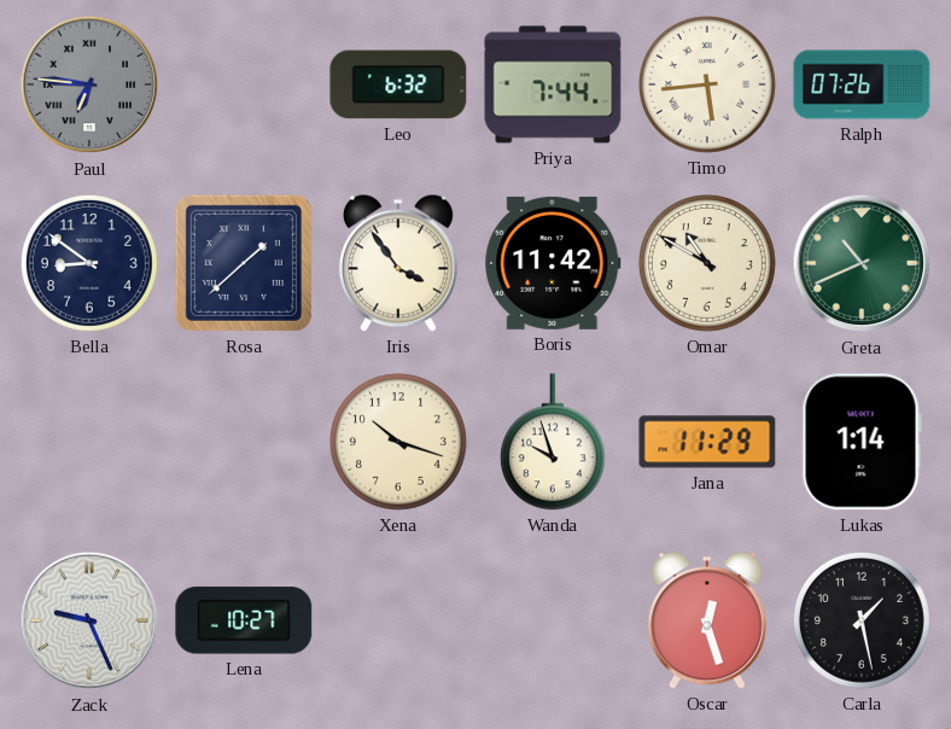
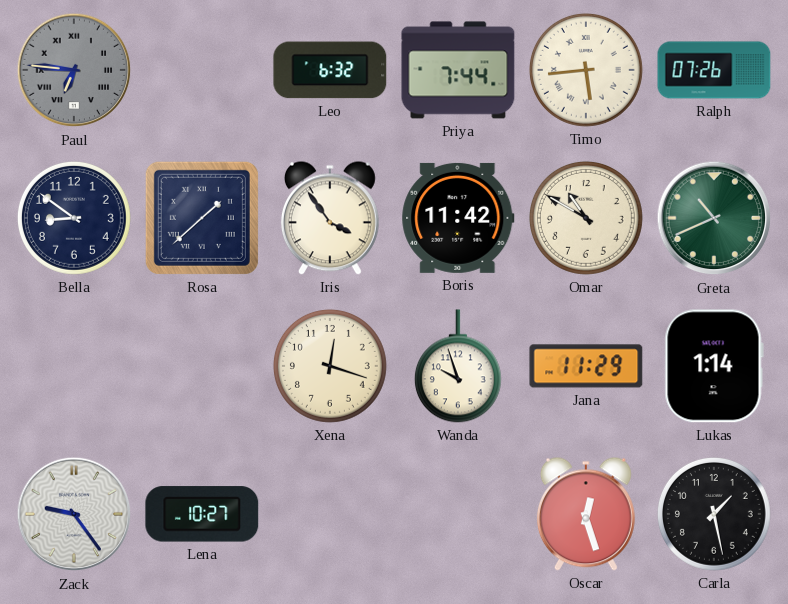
Xena: 10:18 -> 12:18 (330, 366)
Zack: 9:26 -> 9:24 (74, 514)
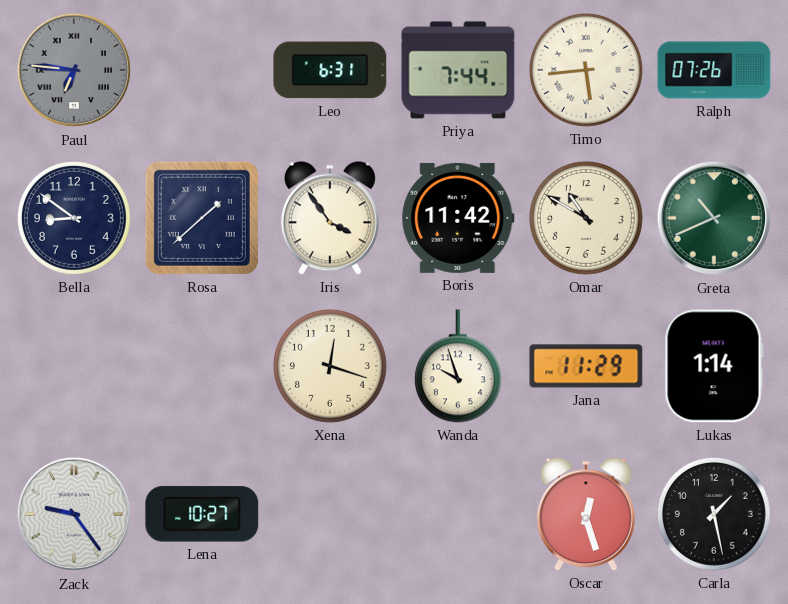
Leo: 6:32 -> 6:31 (330, 70)
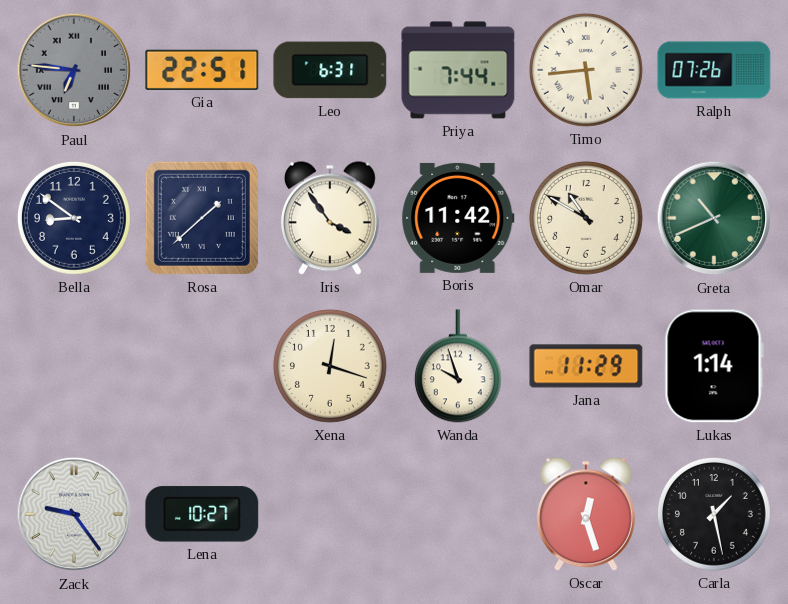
Gia: none -> 22:51 (202, 70)
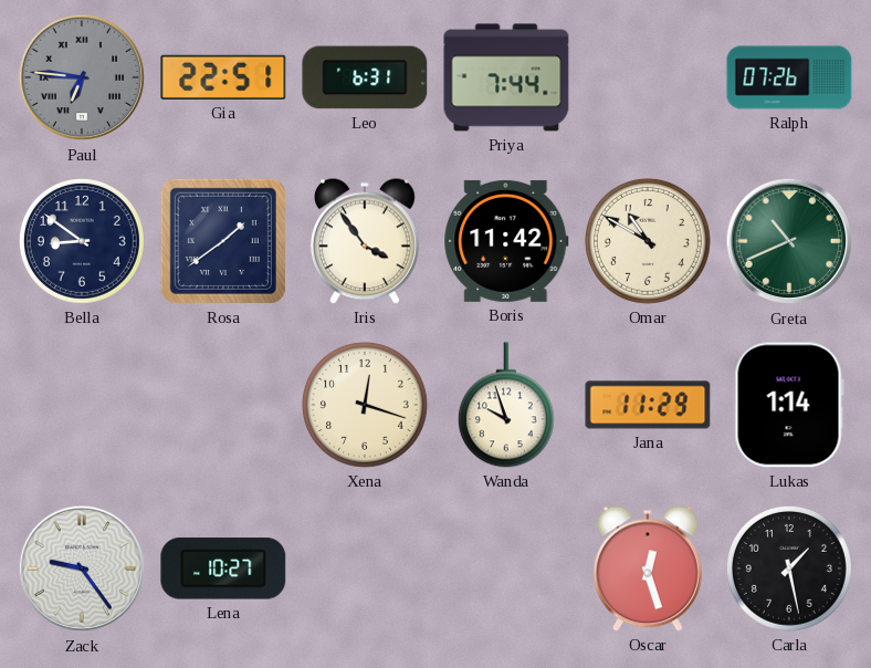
Timo: 5:44 -> none (586, 70)
Rosa: 1:38 -> 1:39 (223, 241)
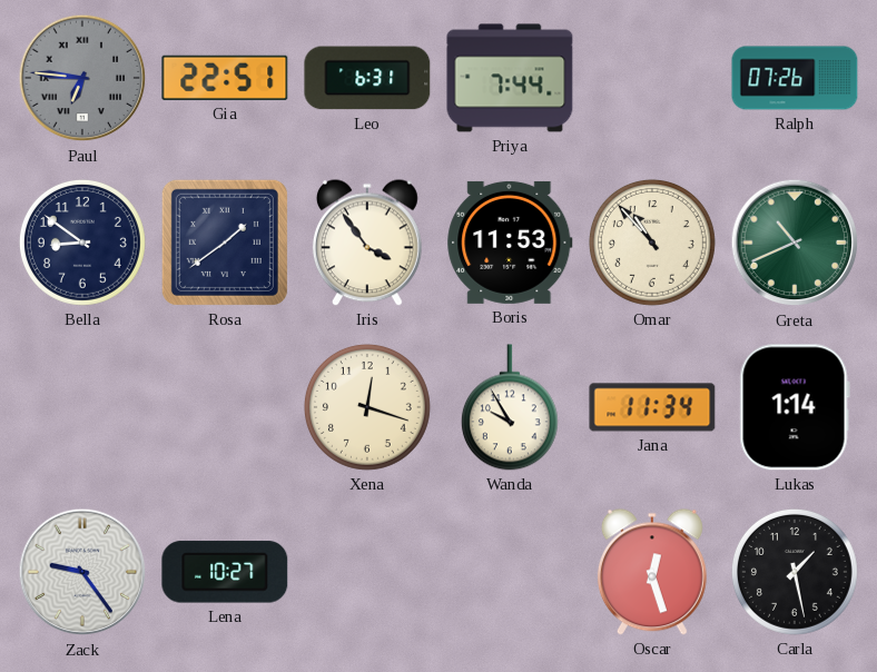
Boris: 11:42 -> 11:53 (510, 243)
Omar: 10:50 -> 10:53 (652, 243)
Wanda: 9:57 -> 9:55 (510, 407)
Jana: 11:29 -> 11:34 (652, 407)
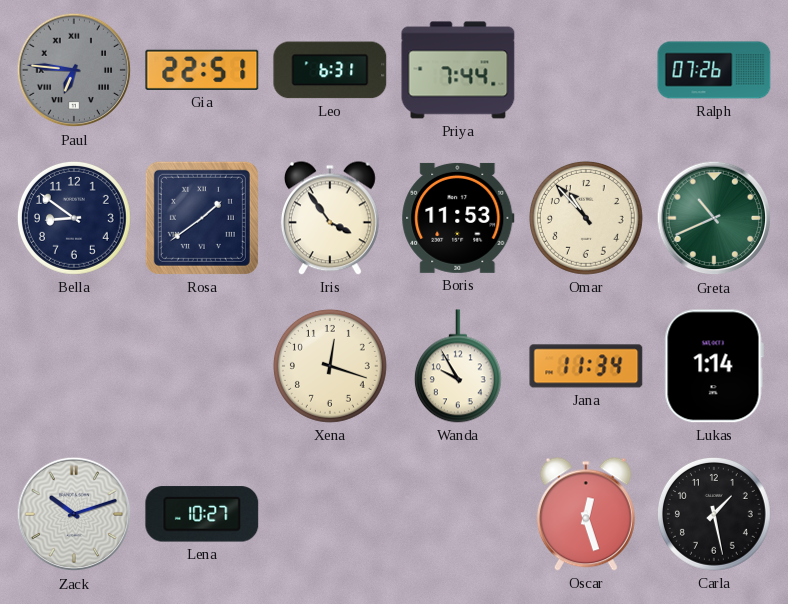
Zack: 9:24 -> 10:12 (74, 514)
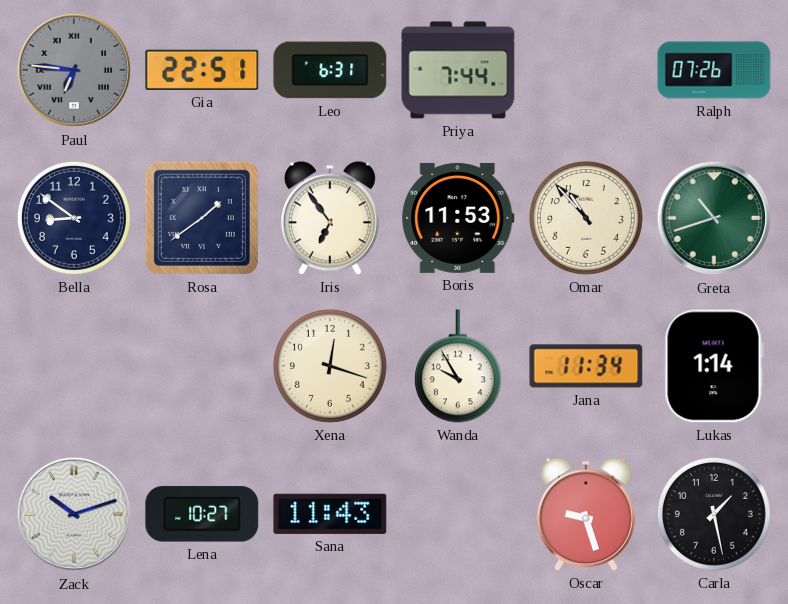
Iris: 3:54 -> 6:54 (330, 218)
Greta: 10:41 -> 10:42 (714, 218)
Sana: none -> 11:43 (330, 514)
Oscar: 12:27 -> 9:27 (586, 514)
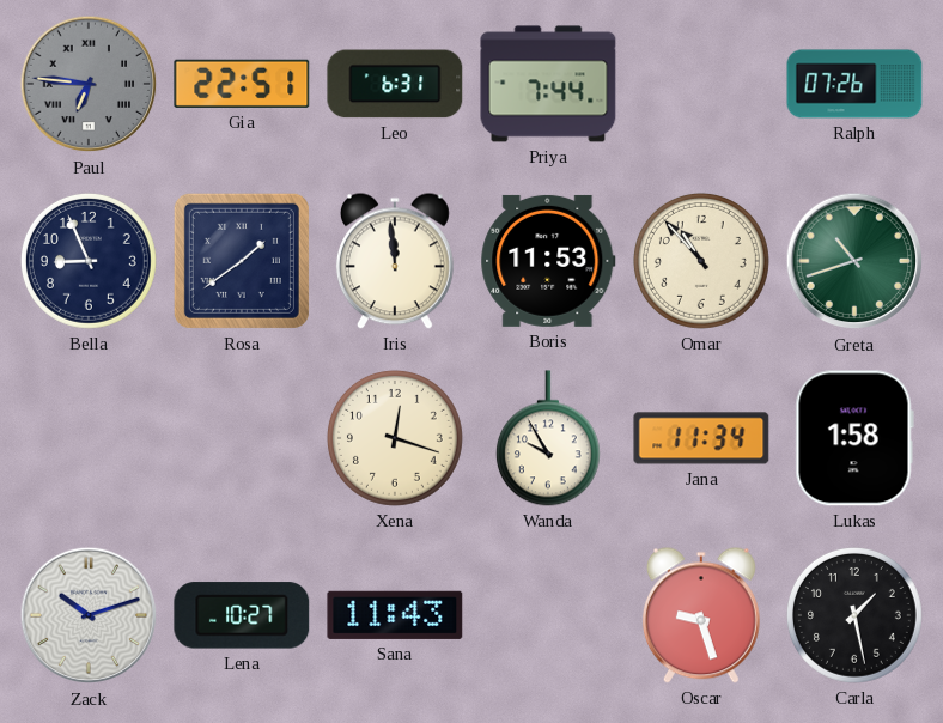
Bella: 8:51 -> 8:56 (89, 261)
Iris: 6:54 -> 11:59 (395, 261)
Lukas: 1:14 -> 1:58 (854, 438)
